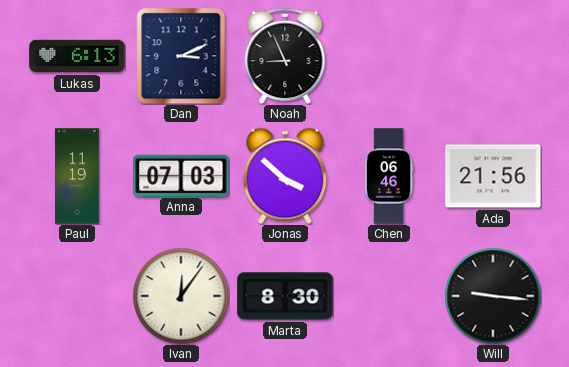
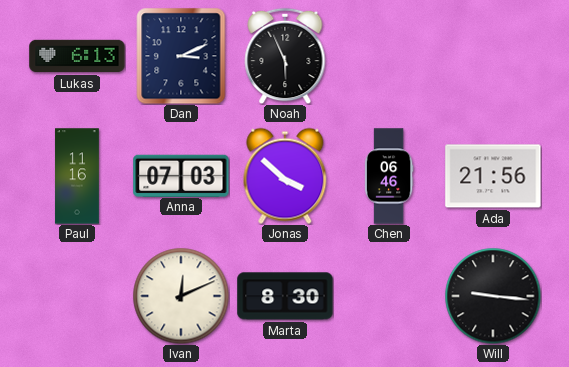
Noah: 8:56 -> 5:56 (285, 56)
Paul: 11:19 -> 11:16 (77, 176)
Ivan: 12:06 -> 12:11 (181, 296)
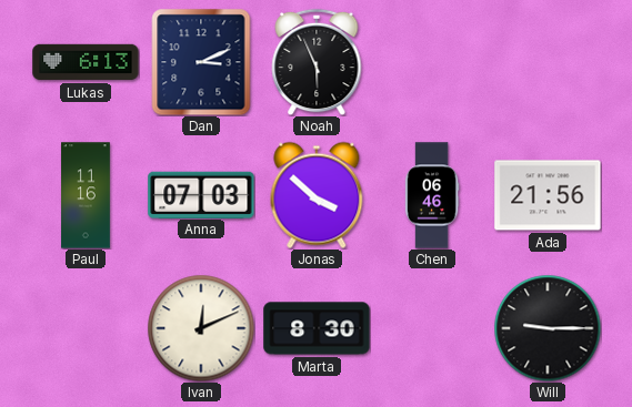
Will: 9:16 -> 9:15 (548, 328)
